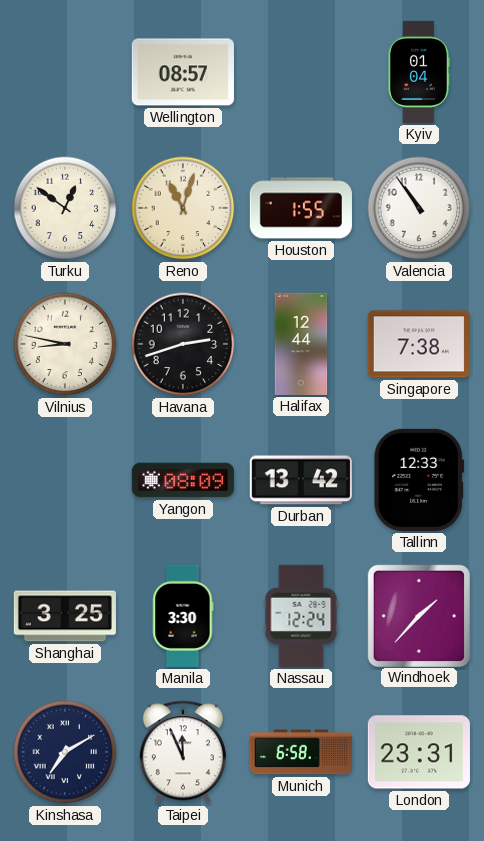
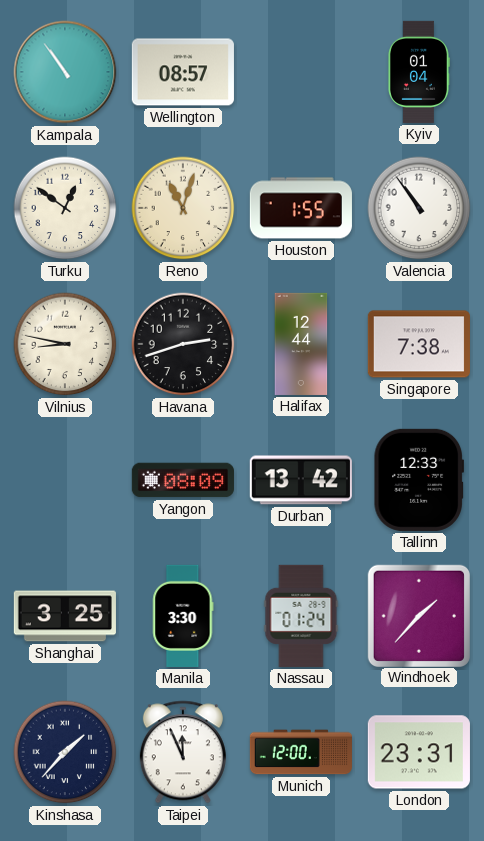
Kampala: none -> 10:54 (65, 72)
Nassau: 12:24 -> 01:24 (301, 616)
Kinshasa: 7:10 -> 1:37 (65, 752)
Munich: 6:58 -> 12:00 (301, 752)
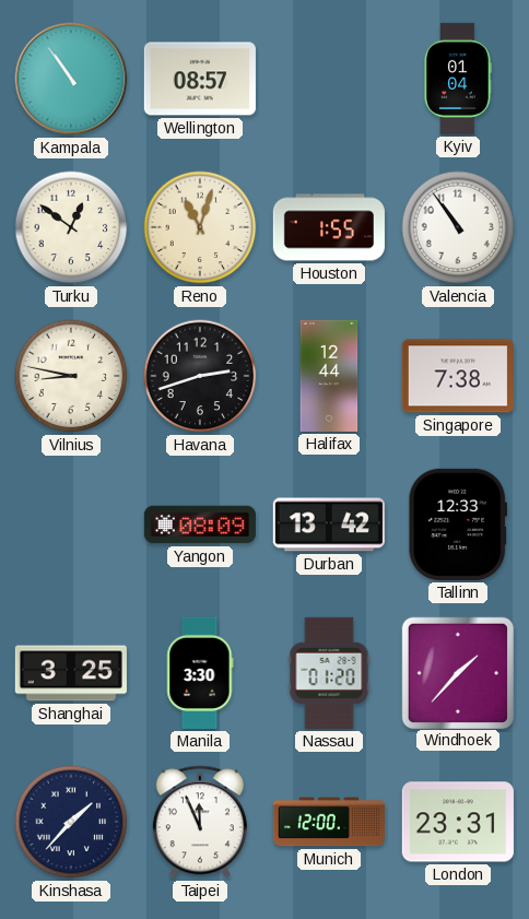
Nassau: 01:24 -> 01:20 (329, 673)
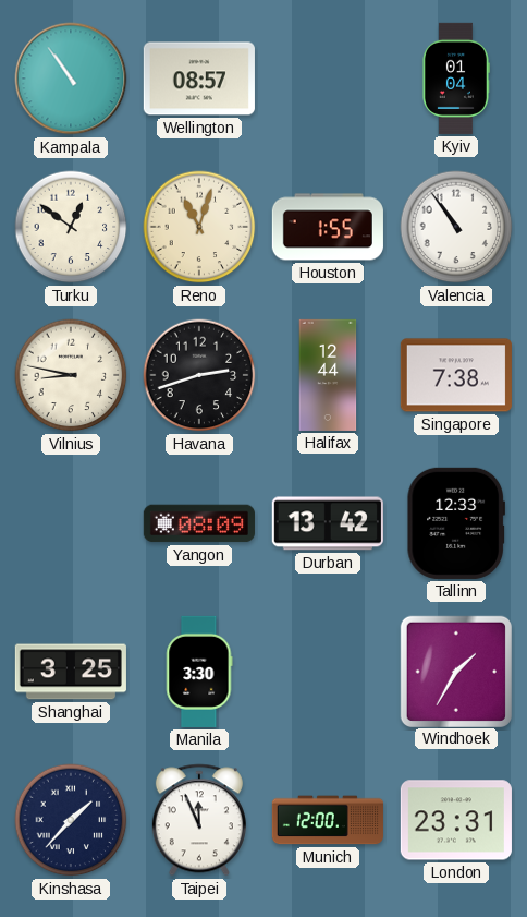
Nassau: 01:20 -> none (329, 673)
Windhoek: 1:37 -> 1:35 (455, 671)
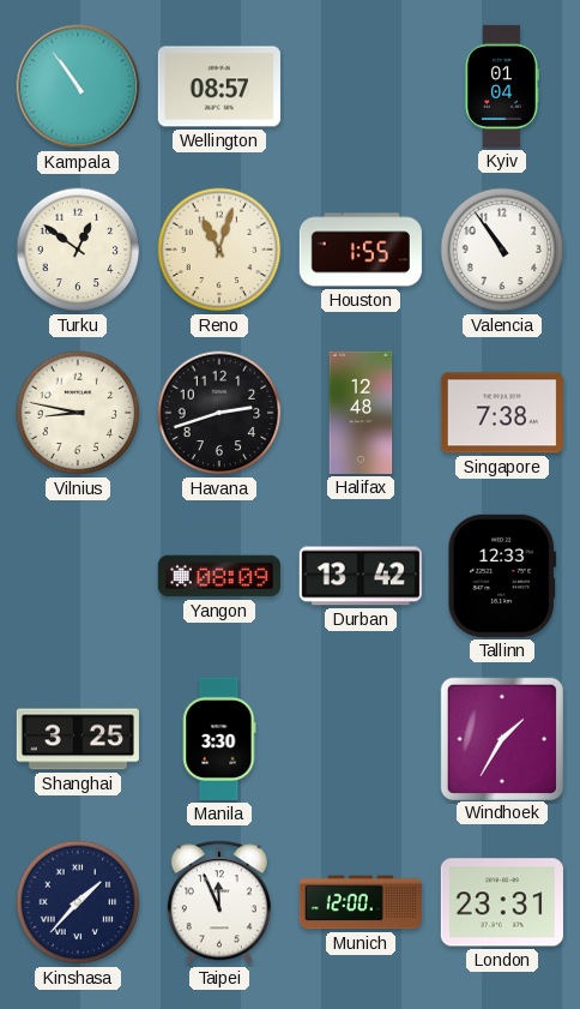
Halifax: 12:44 -> 12:48 (361, 413)
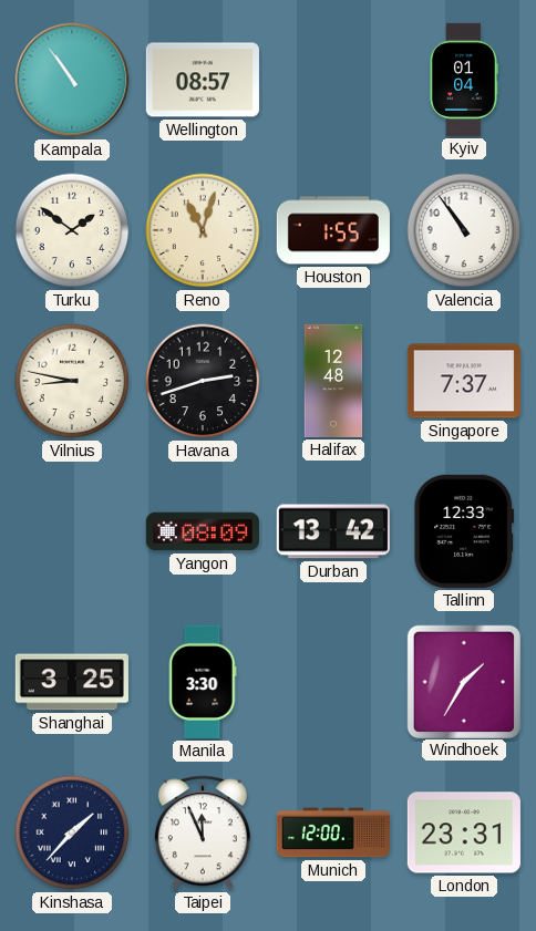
Turku: 12:51 -> 1:51 (72, 230)
Singapore: 7:38 -> 7:37 (464, 381)
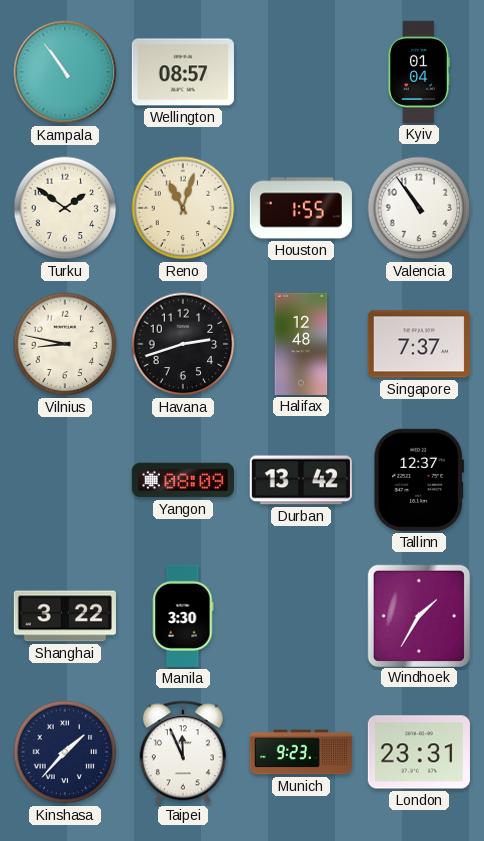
Tallinn: 12:33 -> 12:37 (418, 480)
Shanghai: 3:25 -> 3:22 (65, 616)
Munich: 12:00 -> 9:23 (301, 752)
